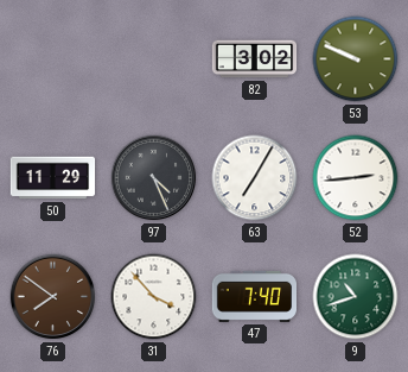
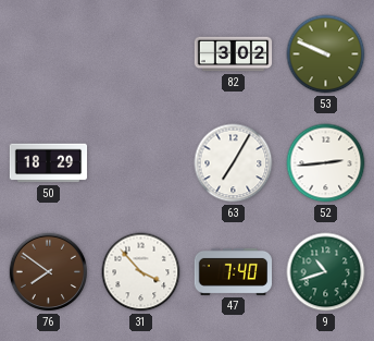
50: 11:29 -> 18:29 (49, 163)
97: 4:26 -> none (154, 178)
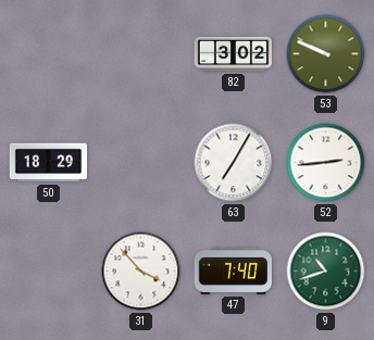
76: 7:51 -> none (49, 272)
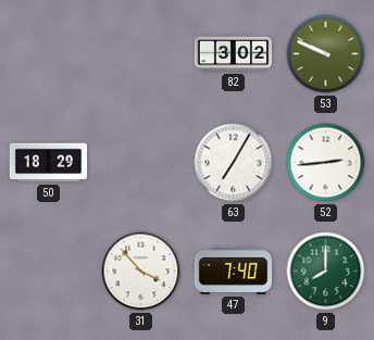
9: 10:42 -> 8:00 (326, 272)
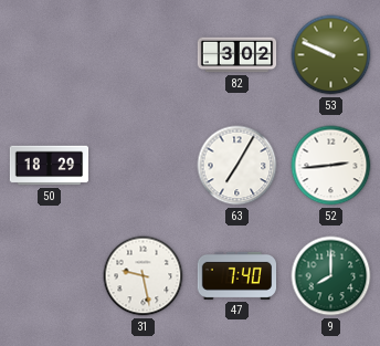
31: 3:53 -> 9:28 (144, 276)
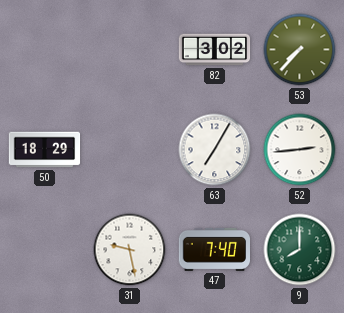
53: 9:49 -> 7:37 (300, 50)
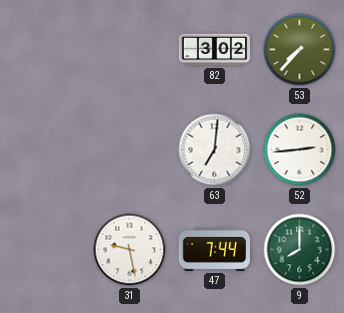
50: 18:29 -> none (45, 150)
63: 7:05 -> 7:01 (215, 150)
47: 7:40 -> 7:44 (214, 249)
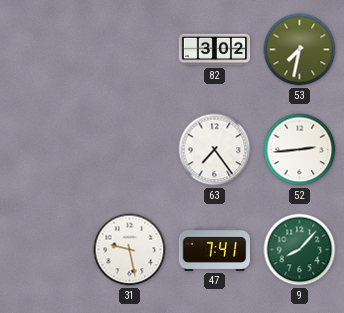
53: 7:37 -> 7:32 (300, 50)
63: 7:01 -> 7:24 (215, 150)
47: 7:44 -> 7:41 (214, 249)
9: 8:00 -> 8:07 (300, 250)
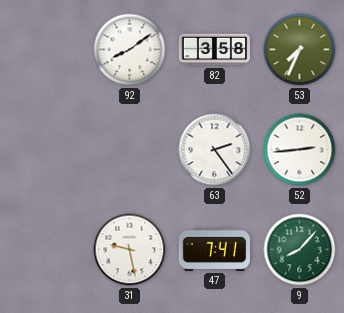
92: none -> 8:09 (130, 50)
82: 3:02 -> 3:58 (215, 50)
53: 7:32 -> 7:34 (300, 50)
63: 7:24 -> 2:24 (215, 150)
